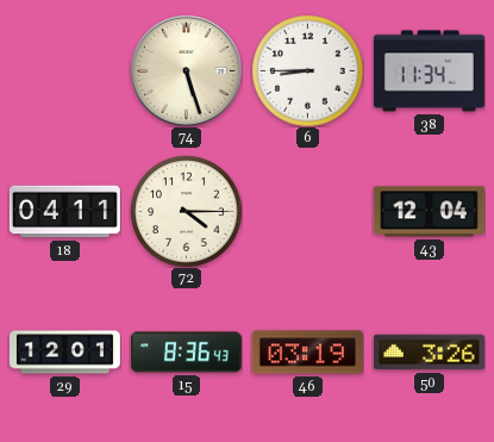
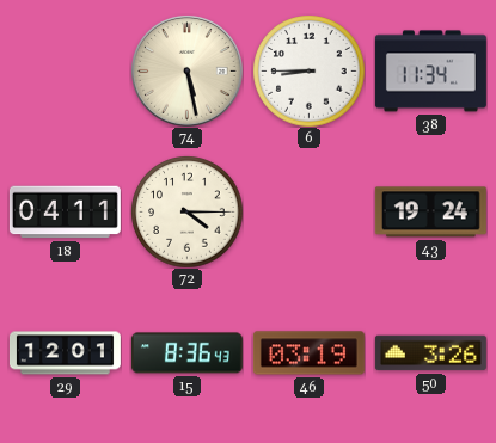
74: 5:27 -> 5:28 (188, 72)
43: 12:04 -> 19:24 (430, 213)
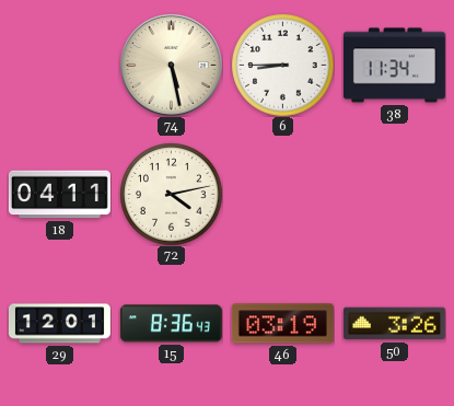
72: 4:15 -> 4:13 (171, 194)
43: 19:24 -> none (430, 213)
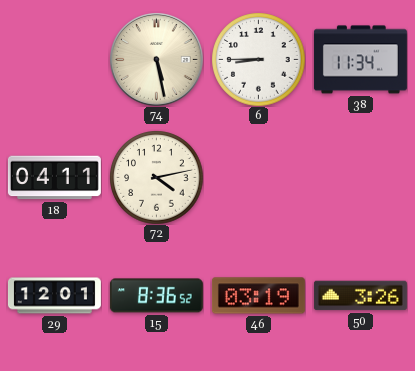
15: 8:36:43 -> 8:36:52 (156, 296)
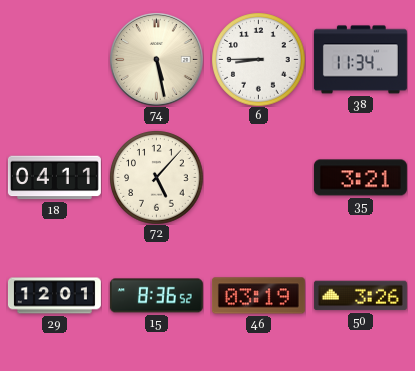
72: 4:13 -> 5:07 (156, 177)
35: none -> 3:21 (360, 178)
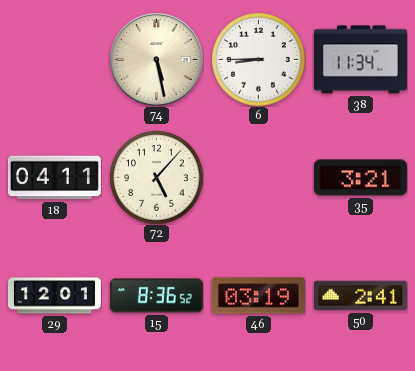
50: 3:26 -> 2:41 (360, 296)
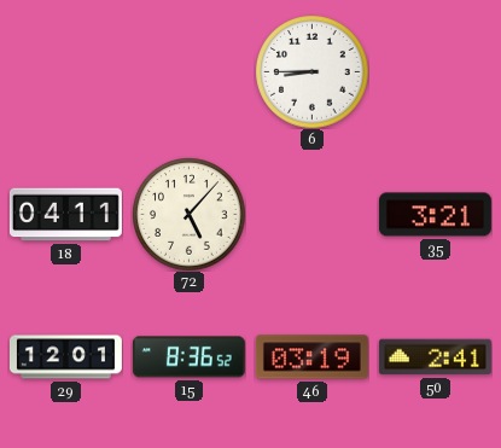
74: 5:28 -> none (157, 60)
38: 11:34 -> none (360, 60)
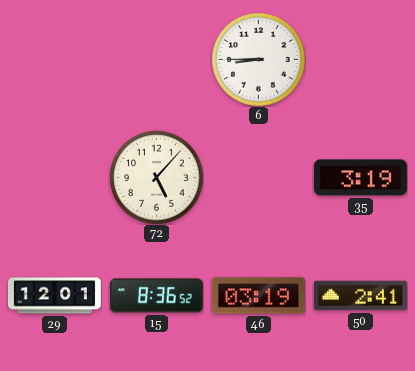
18: 04:11 -> none (65, 215)
35: 3:21 -> 3:19 (360, 178)
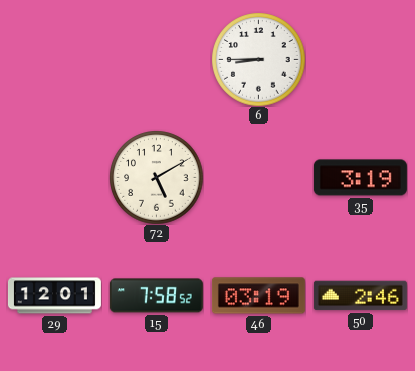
72: 5:07 -> 5:10 (156, 177)
15: 8:36 -> 7:58 (156, 296)
50: 2:41 -> 2:46 (360, 296)
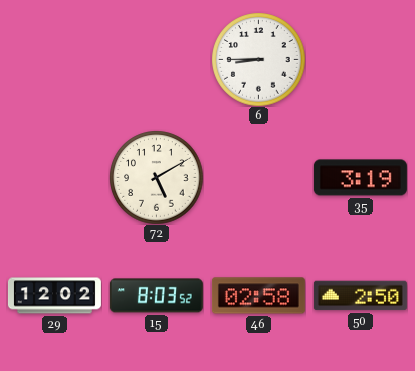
29: 12:01 -> 12:02 (54, 296)
15: 7:58 -> 8:03 (156, 296)
46: 03:19 -> 02:58 (258, 296)
50: 2:46 -> 2:50 (360, 296)
